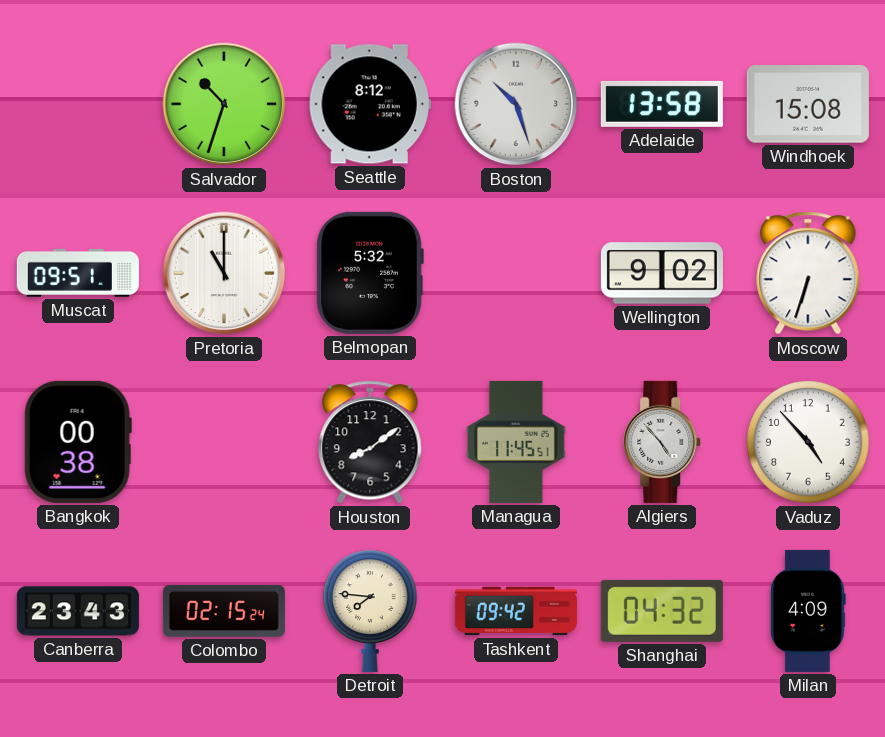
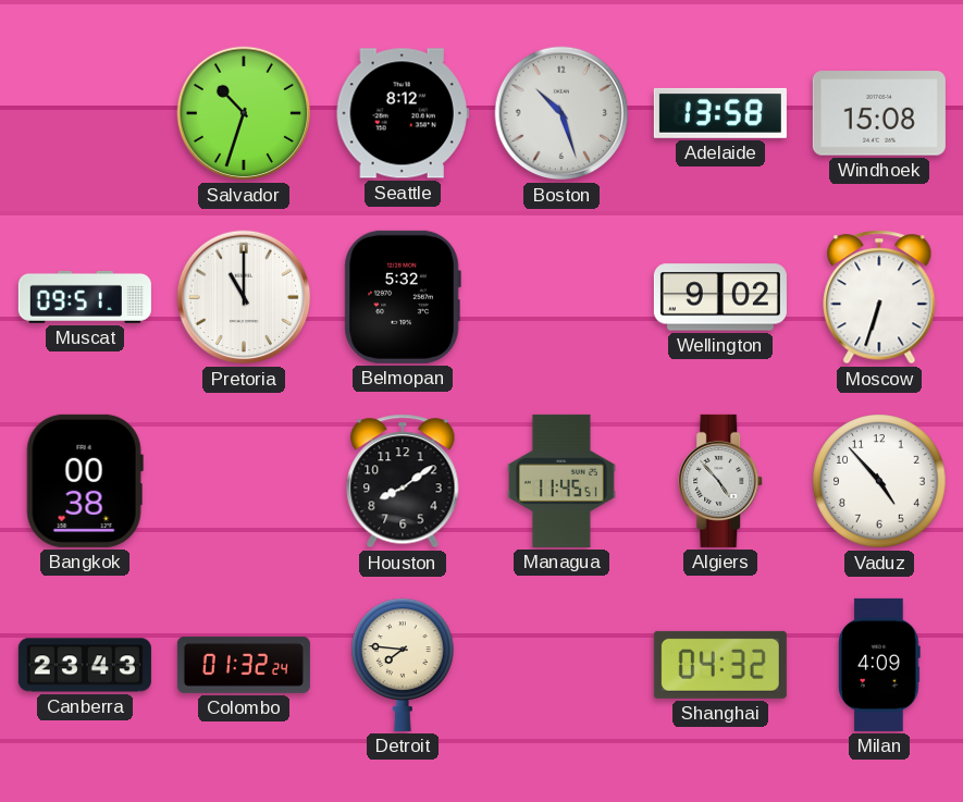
Colombo: 02:15 -> 01:32 (244, 665)
Tashkent: 09:42 -> none (516, 611)
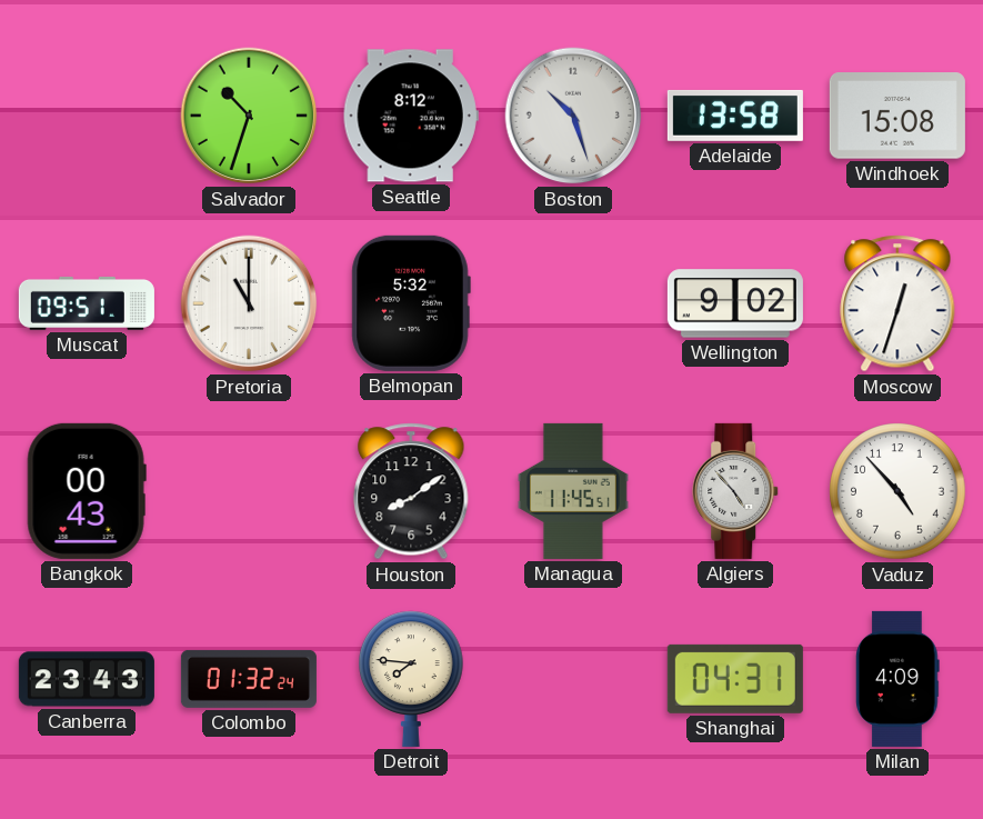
Moscow: 6:33 -> 12:33 (897, 303)
Bangkok: 00:38 -> 00:43 (87, 491)
Shanghai: 04:32 -> 04:31 (735, 679)
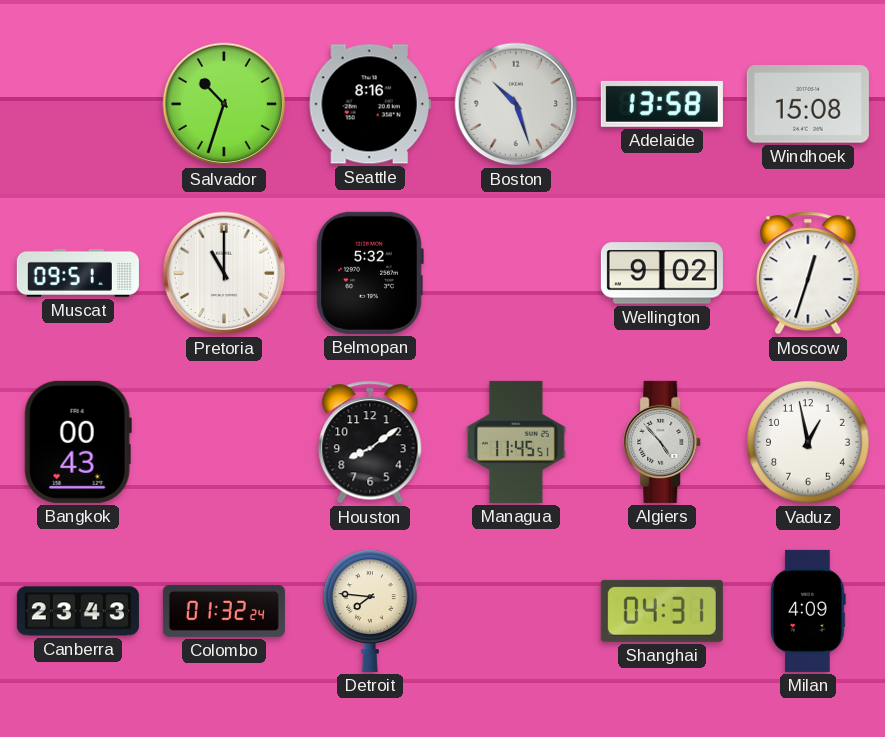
Seattle: 8:12 -> 8:16 (370, 104)
Vaduz: 4:53 -> 12:58 (808, 442)
